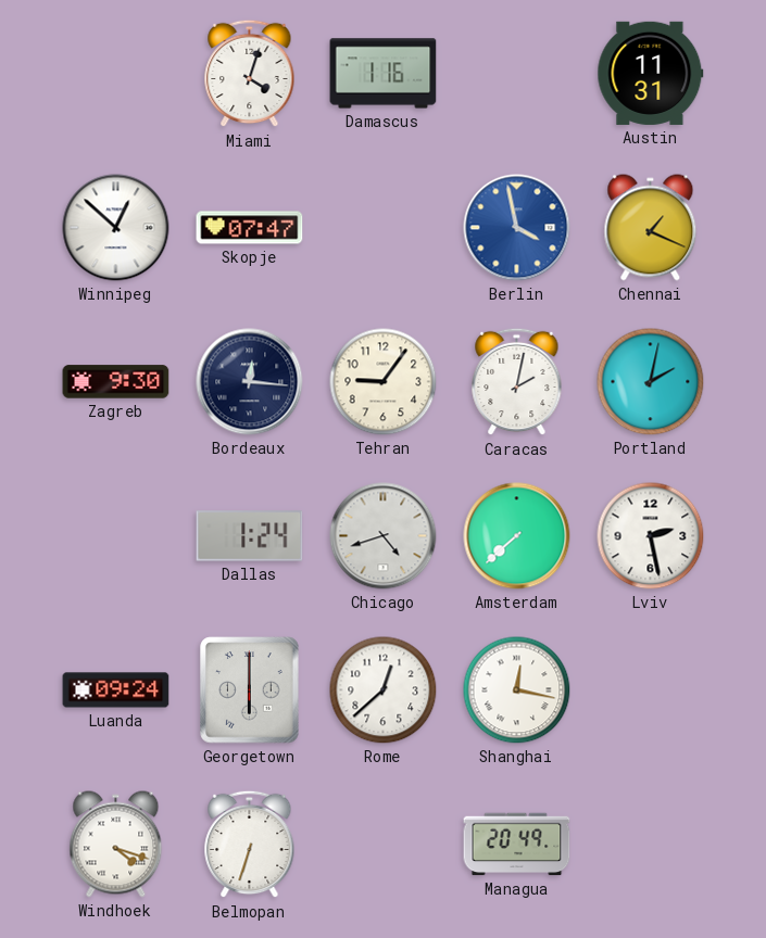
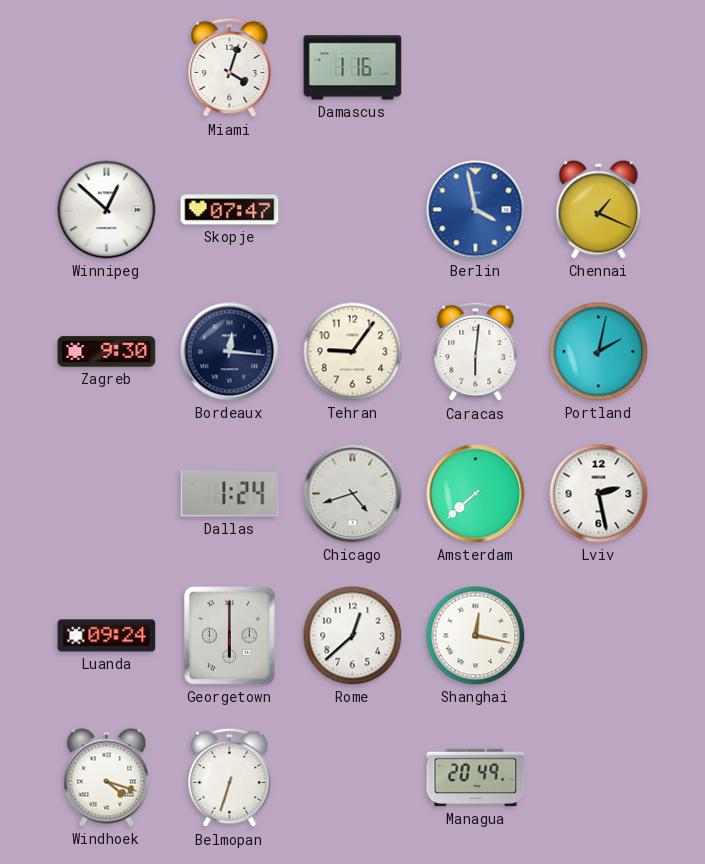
Austin: 11:31 -> none (651, 73)
Caracas: 2:02 -> 6:01 (476, 352)
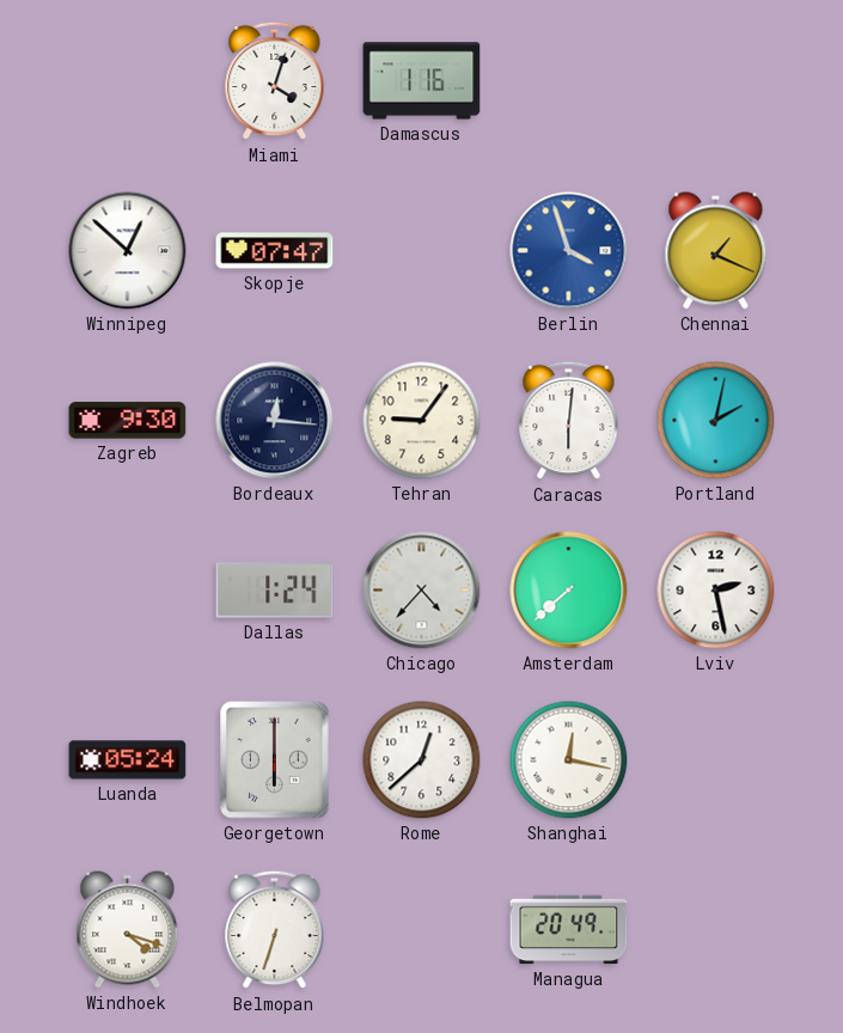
Berlin: 3:58 -> 3:57 (569, 251)
Chicago: 4:42 -> 4:37 (422, 591)
Luanda: 09:24 -> 05:24 (128, 760)
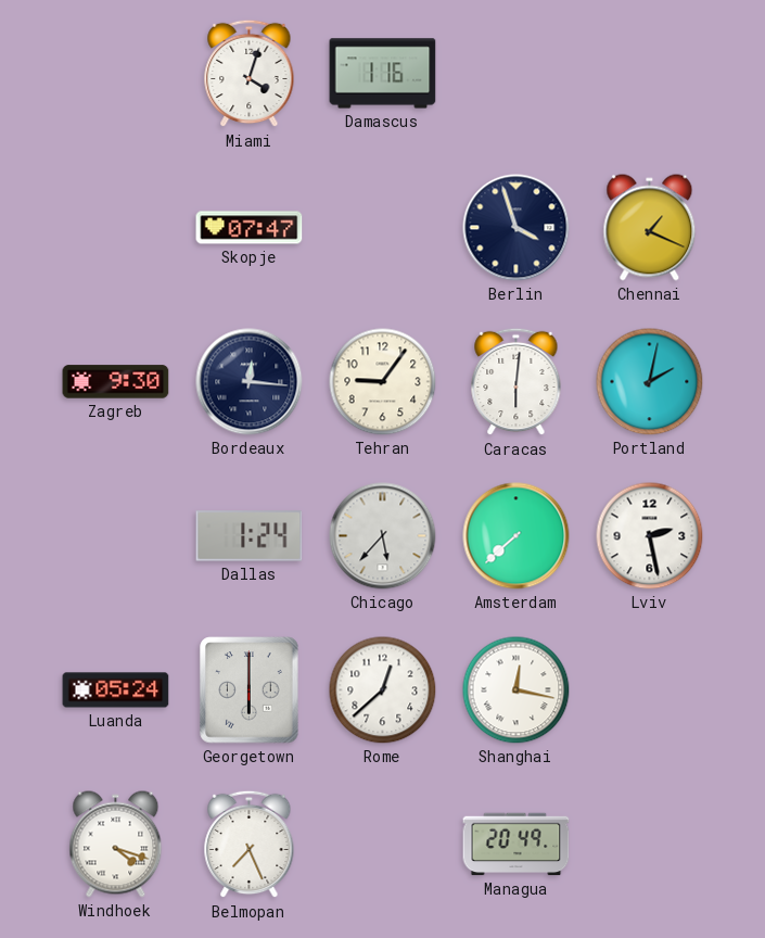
Winnipeg: 12:52 -> none (128, 251)
Berlin dial: blue -> navy (517, 228)
Chicago: 4:37 -> 5:37 (383, 536)
Belmopan: 6:33 -> 7:26 (250, 845)
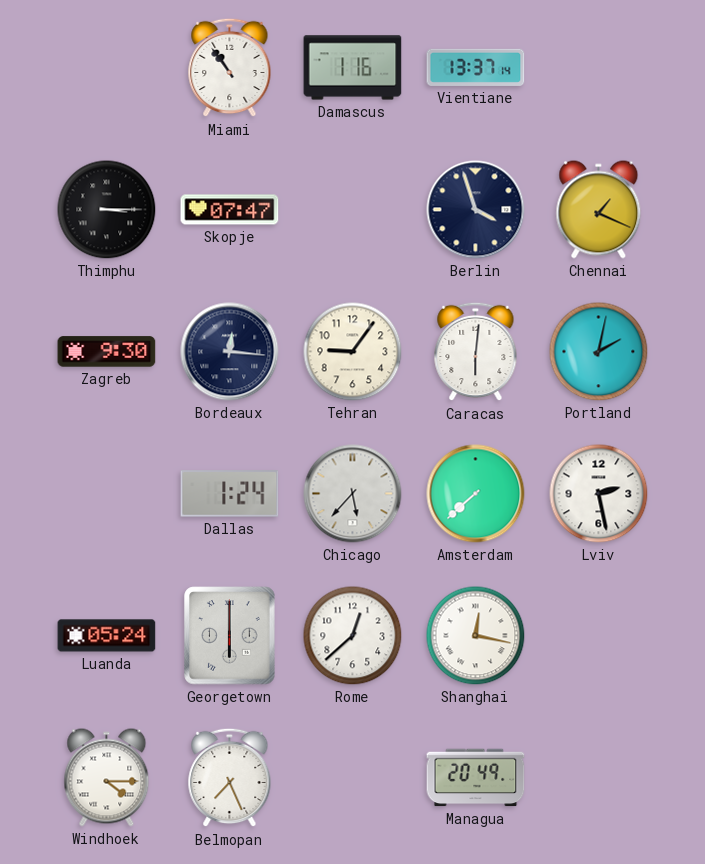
Miami: 4:03 -> 10:54 (230, 68)
Vientiane: none -> 13:37 (476, 67)
Thimphu: none -> 3:15 (107, 210)
Windhoek: 4:18 -> 4:15 (107, 778)
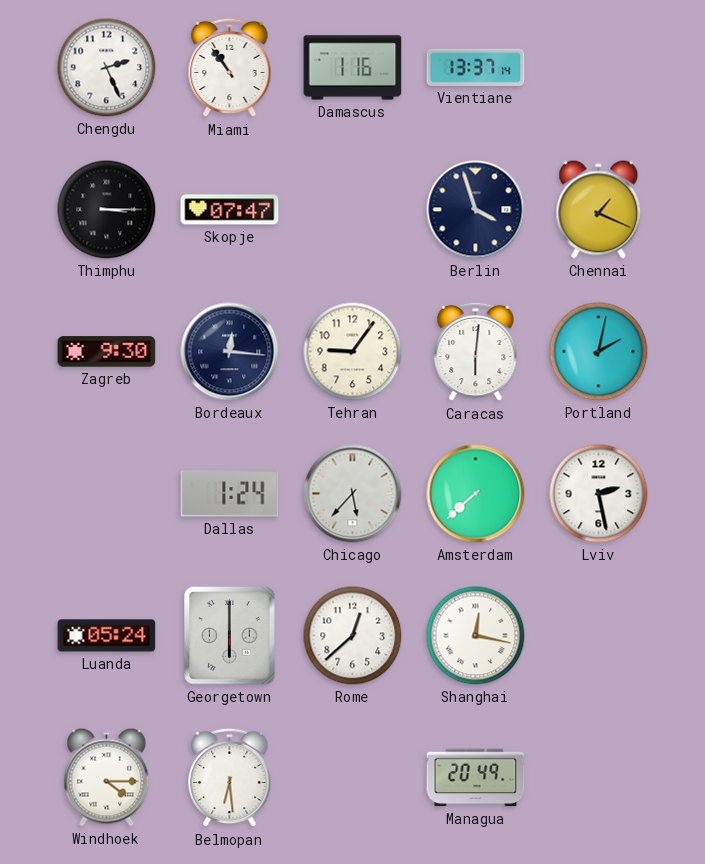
Chengdu: none -> 2:26 (107, 68)
Belmopan: 7:26 -> 6:29 (230, 778)
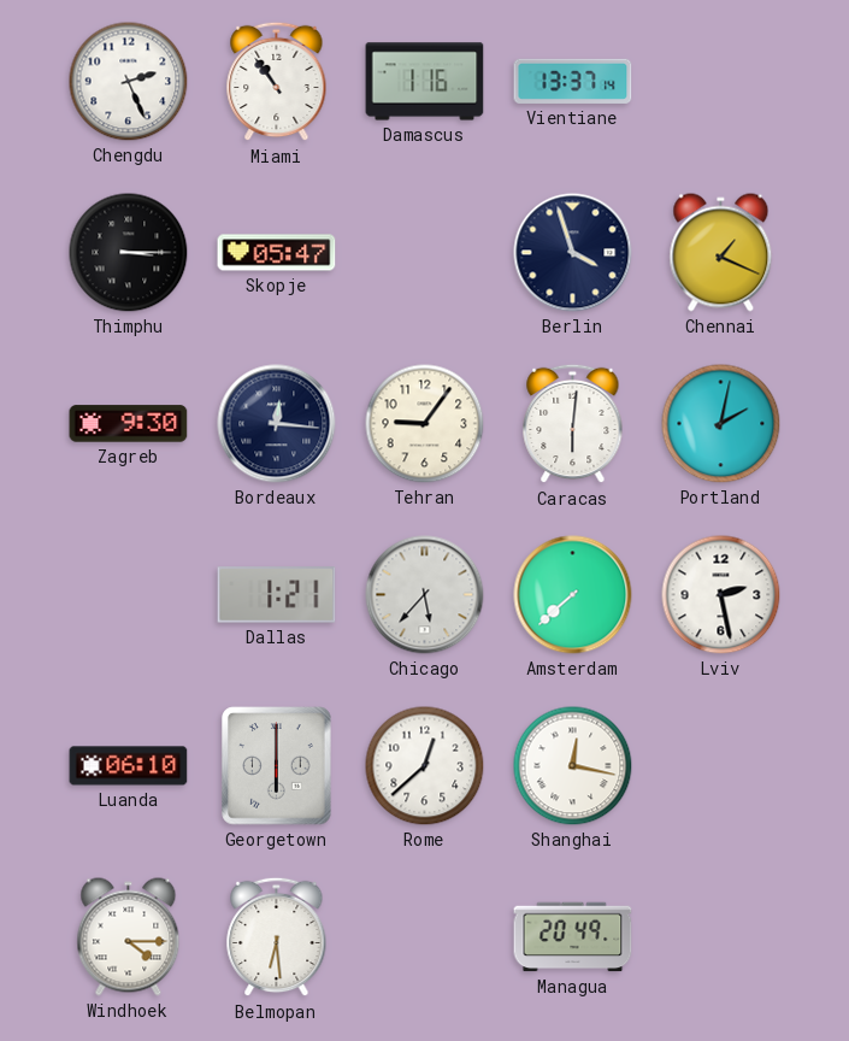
Skopje: 07:47 -> 05:47 (277, 253)
Dallas: 1:24 -> 1:21 (277, 595)
Luanda: 05:24 -> 06:10 (129, 766)
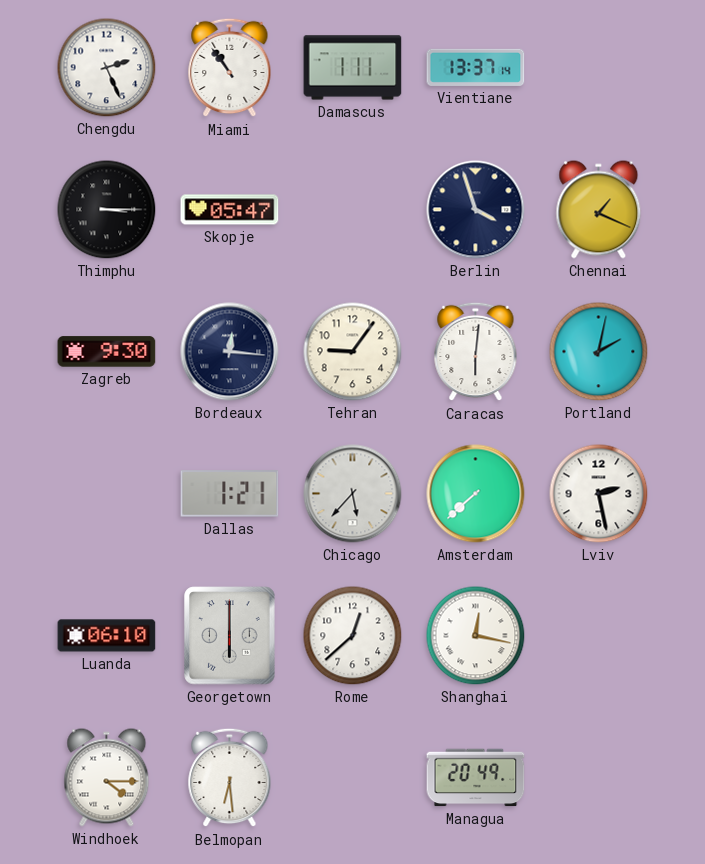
Damascus: 1:16 -> 1:11 (353, 68)
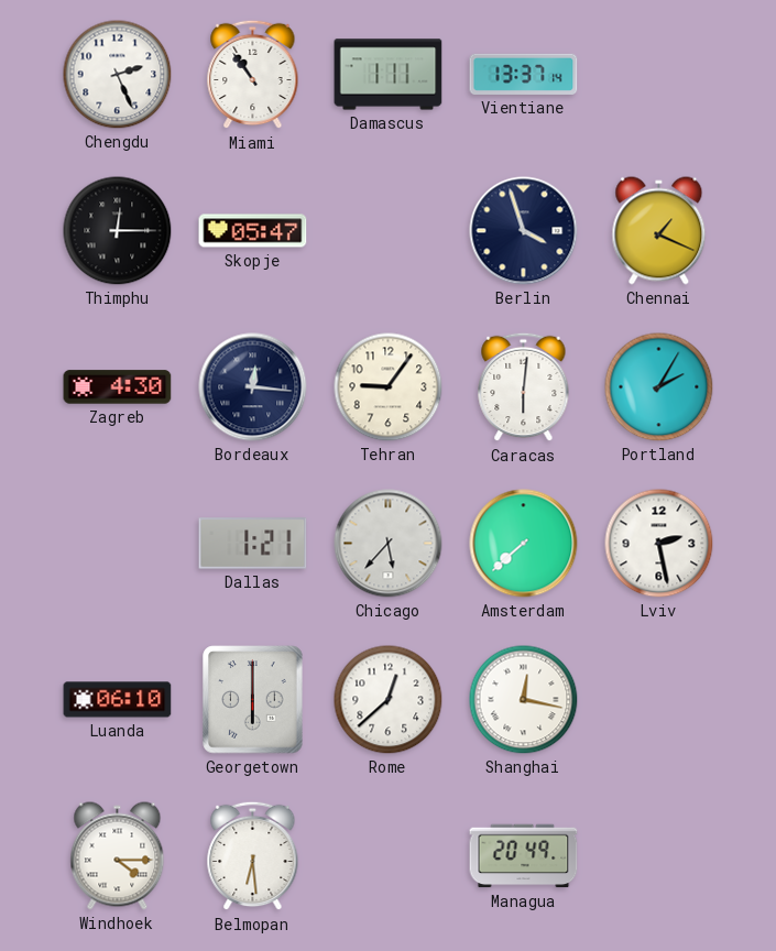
Thimphu: 3:15 -> 12:15 (118, 231)
Zagreb: 9:30 -> 4:30 (118, 387)
Portland: 2:02 -> 2:05 (659, 387)
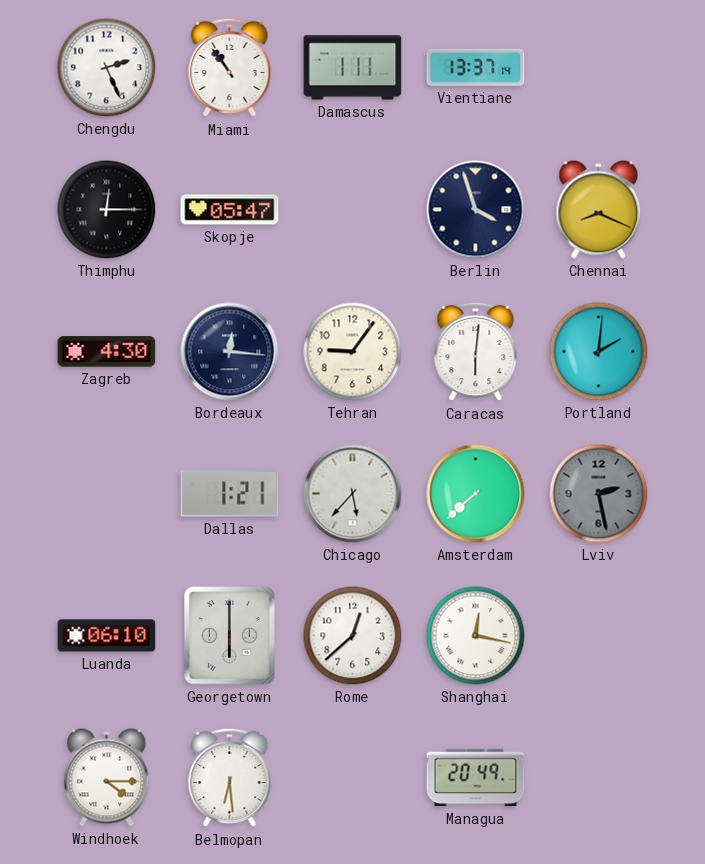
Chennai: 1:19 -> 8:19 (599, 210)
Portland: 2:05 -> 2:01 (599, 352)
Lviv dial: white -> grey (599, 494)
